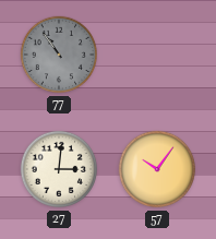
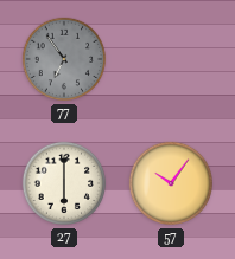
77: 10:54 -> 6:54 (64, 59)
27: 3:01 -> 6:00 (64, 183)
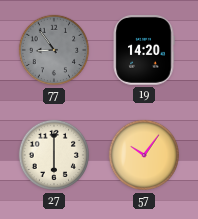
77: 6:54 -> 8:54 (54, 50)
19: none -> 14:20 (144, 51)
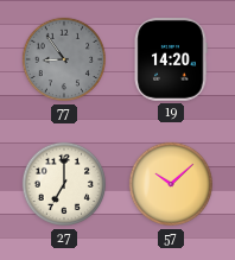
27: 6:00 -> 7:00 (64, 184)
57: 10:06 -> 10:08 (171, 184)
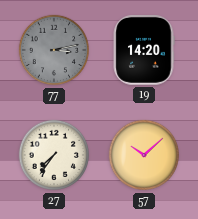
77: 8:54 -> 3:13 (54, 50)
27: 7:00 -> 7:36 (54, 155)
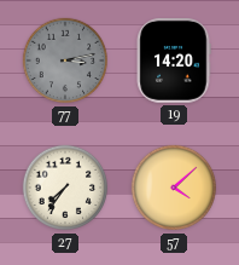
57: 10:08 -> 4:08 (174, 188)
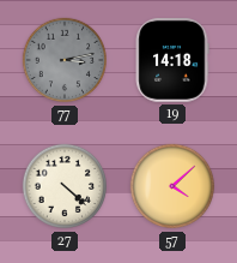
19: 14:20 -> 14:18 (172, 61)
27: 7:36 -> 4:22 (65, 186)
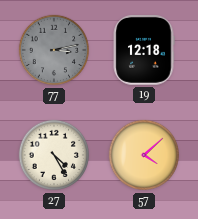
19: 14:18 -> 12:18 (144, 51)
27: 4:22 -> 4:25 (54, 155)
